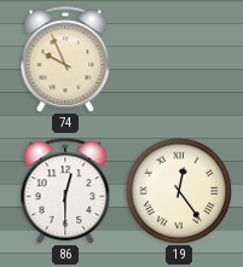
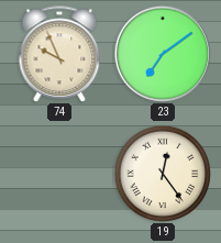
23: none -> 7:09 (163, 54)
86: 12:30 -> none (65, 191)
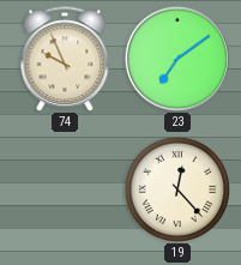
19: 12:24 -> 12:23 (176, 188)
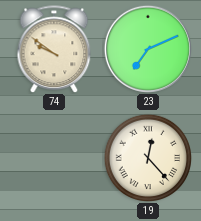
74: 9:56 -> 9:51 (54, 49)
23: 7:09 -> 7:11 (148, 49)
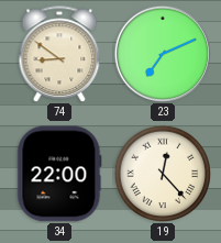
74: 9:51 -> 8:51 (59, 54)
34: none -> 22:00 (59, 174)
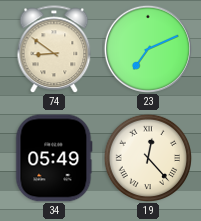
34: 22:00 -> 05:49 (54, 158)
